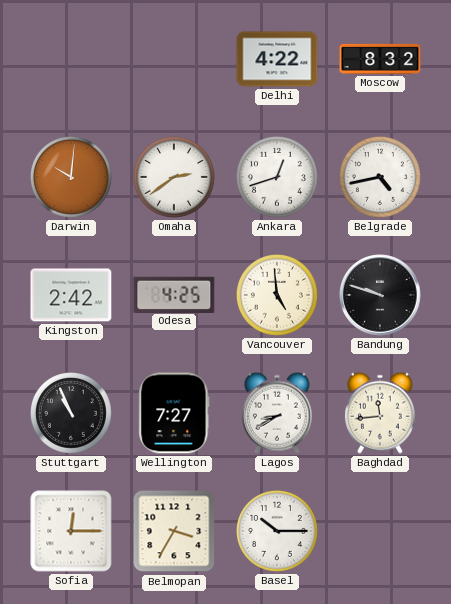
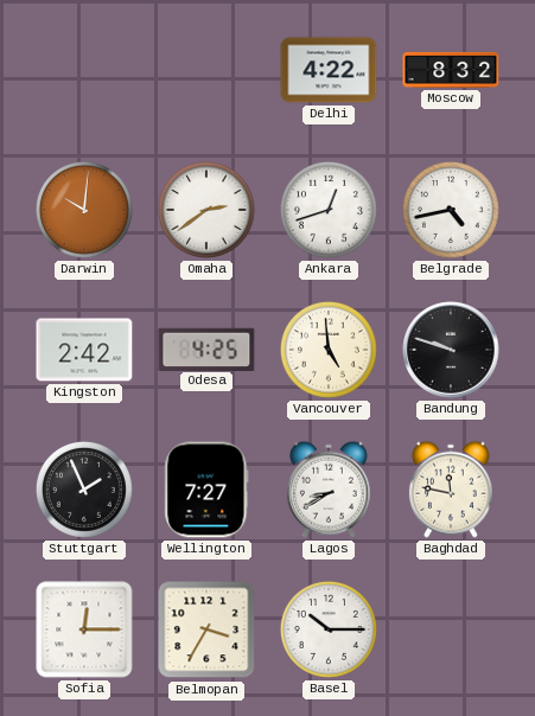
Stuttgart: 10:56 -> 1:56 (84, 490)
Baghdad: 11:44 -> 11:47 (451, 490)
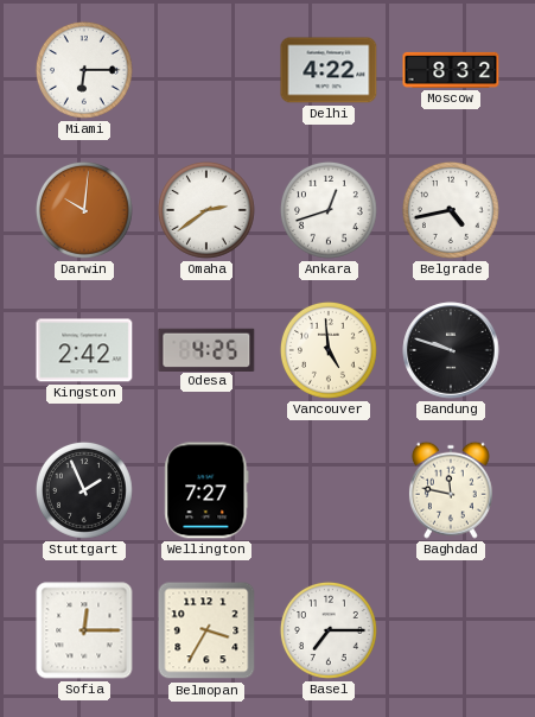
Miami: none -> 6:15 (84, 70)
Lagos: 8:40 -> none (329, 490)
Basel: 10:15 -> 7:15 (329, 630)
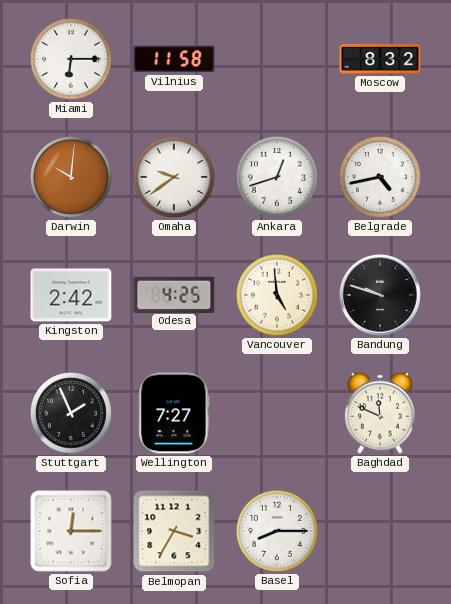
Vilnius: none -> 11:58 (174, 59)
Delhi: 4:22 -> none (329, 70)
Omaha: 2:39 -> 9:39 (174, 177)
Baghdad: 11:47 -> 11:49 (380, 413)
Basel: 7:15 -> 8:15 (277, 531)
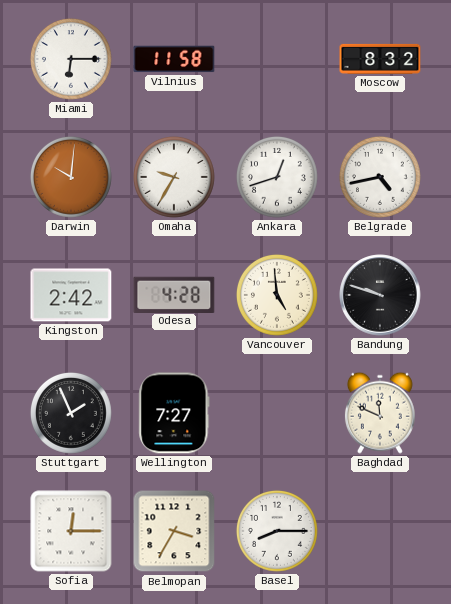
Omaha: 9:39 -> 9:35 (174, 177)
Odesa: 4:25 -> 4:28 (174, 294)
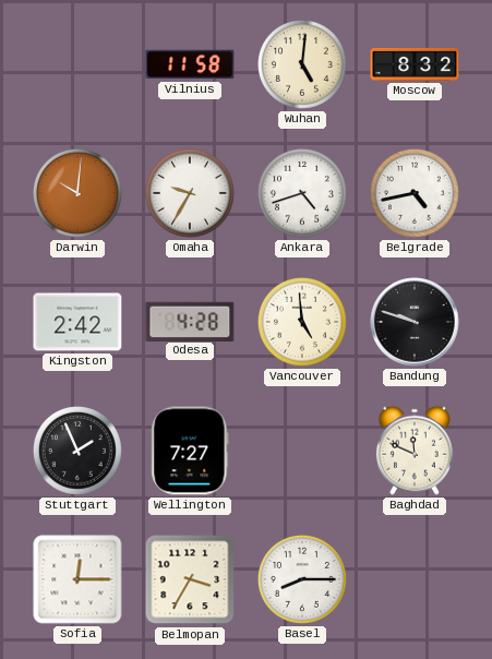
Miami: 6:15 -> none (71, 59)
Wuhan: none -> 5:01 (302, 64)
Ankara: 12:42 -> 4:42 (302, 193)
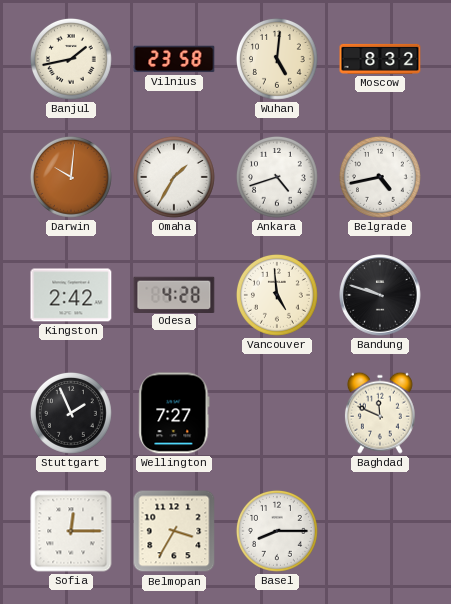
Banjul: none -> 1:43 (71, 59)
Vilnius: 11:58 -> 23:58 (174, 59)
Omaha: 9:35 -> 1:35 (174, 177)
